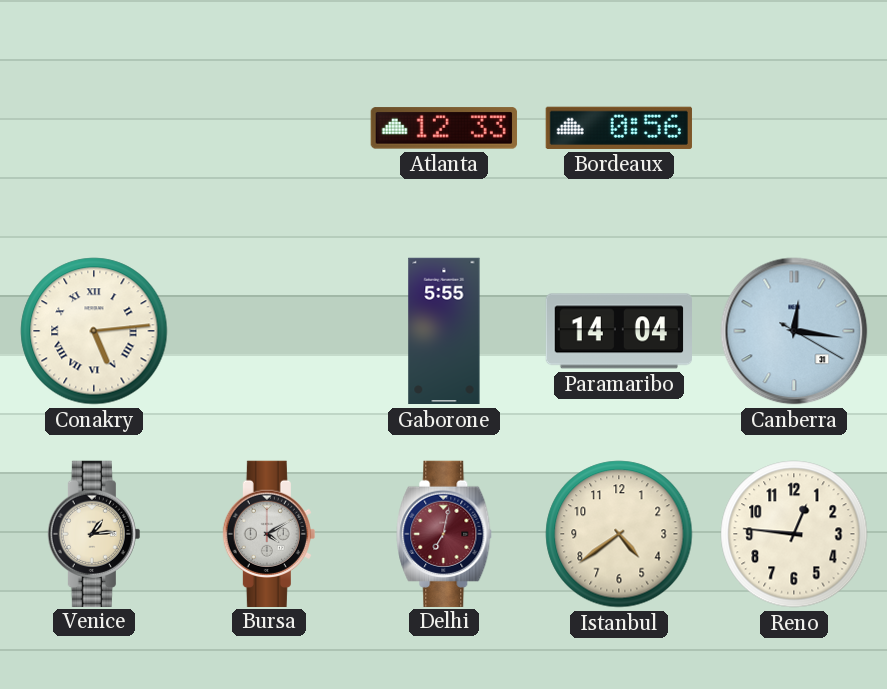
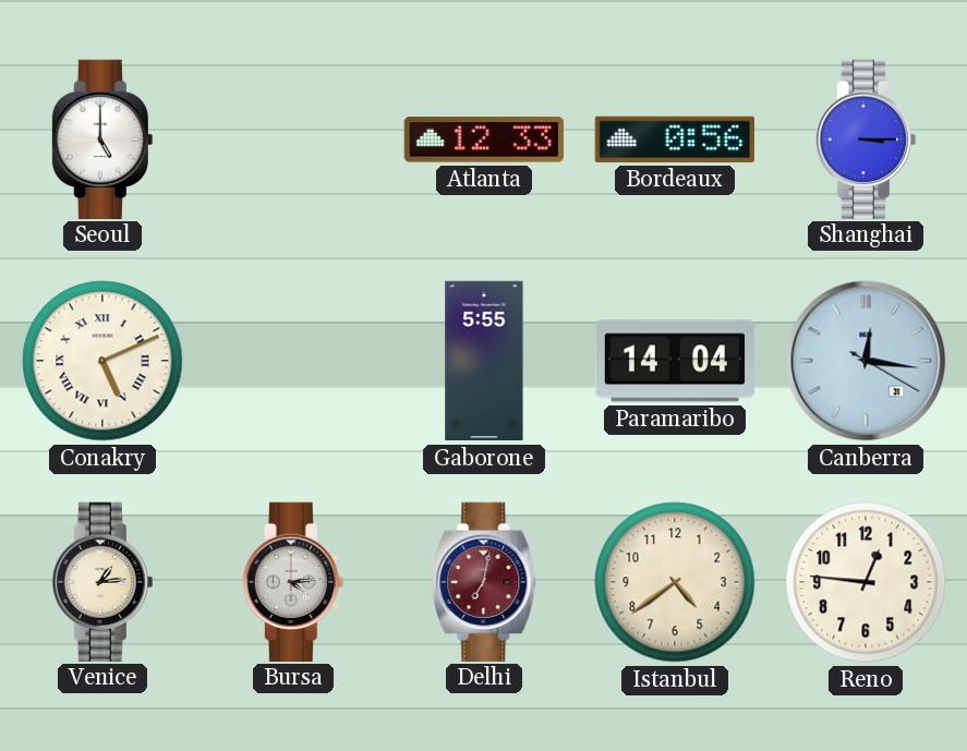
Seoul: none -> 5:00 (102, 138)
Shanghai: none -> 3:15 (866, 138)
Conakry: 5:14 -> 5:11 (102, 361)
Bursa: 4:10 -> 4:14 (293, 581)
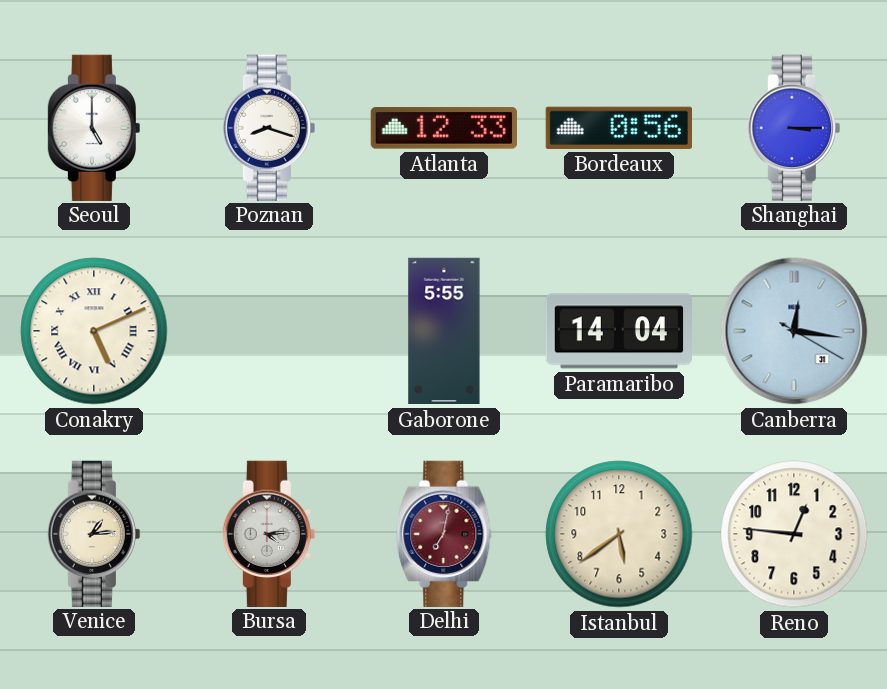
Poznan: none -> 8:18 (269, 127)
Istanbul: 4:39 -> 5:39 (619, 534)
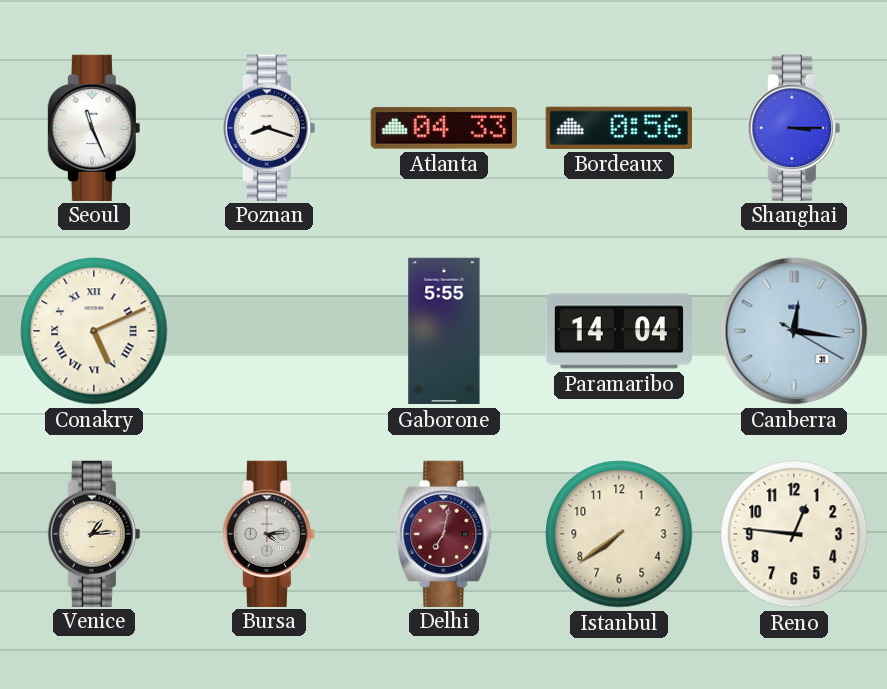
Seoul: 5:00 -> 11:26 (94, 127)
Atlanta: 12:33 -> 04:33 (444, 128)
Istanbul: 5:39 -> 7:39 (619, 534)
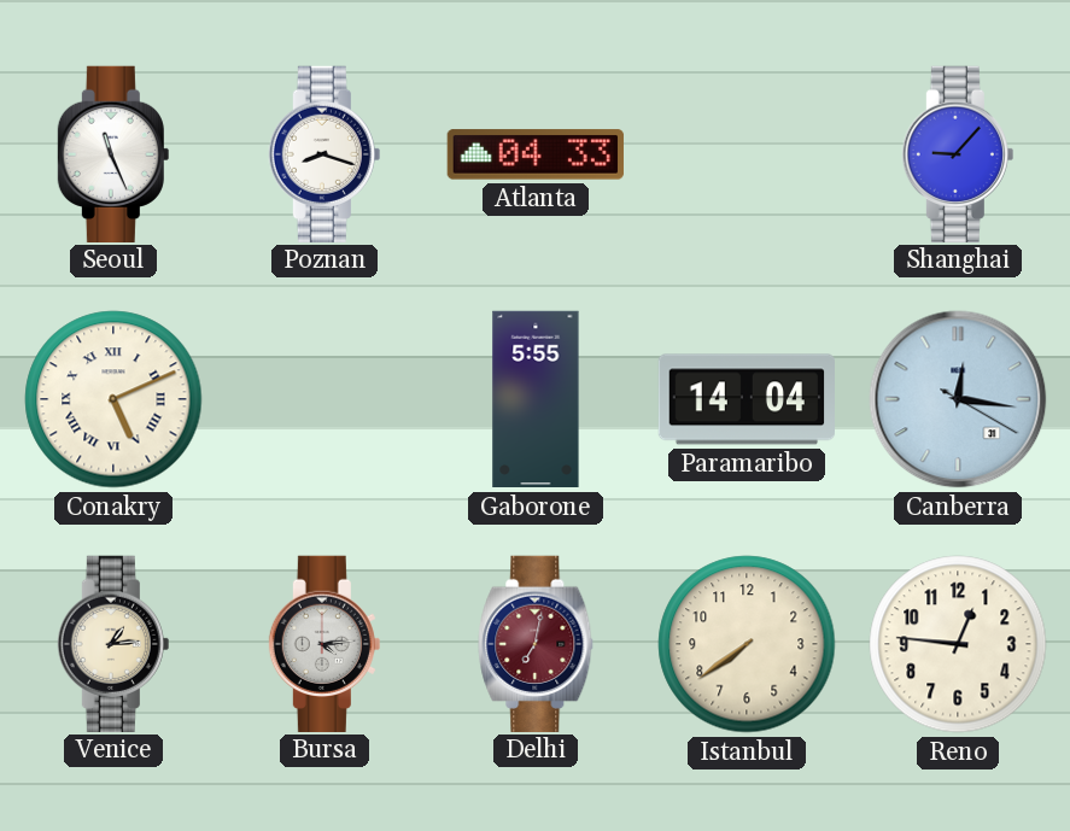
Bordeaux: 0:56 -> none (619, 128)
Shanghai: 3:15 -> 9:07 (958, 153)
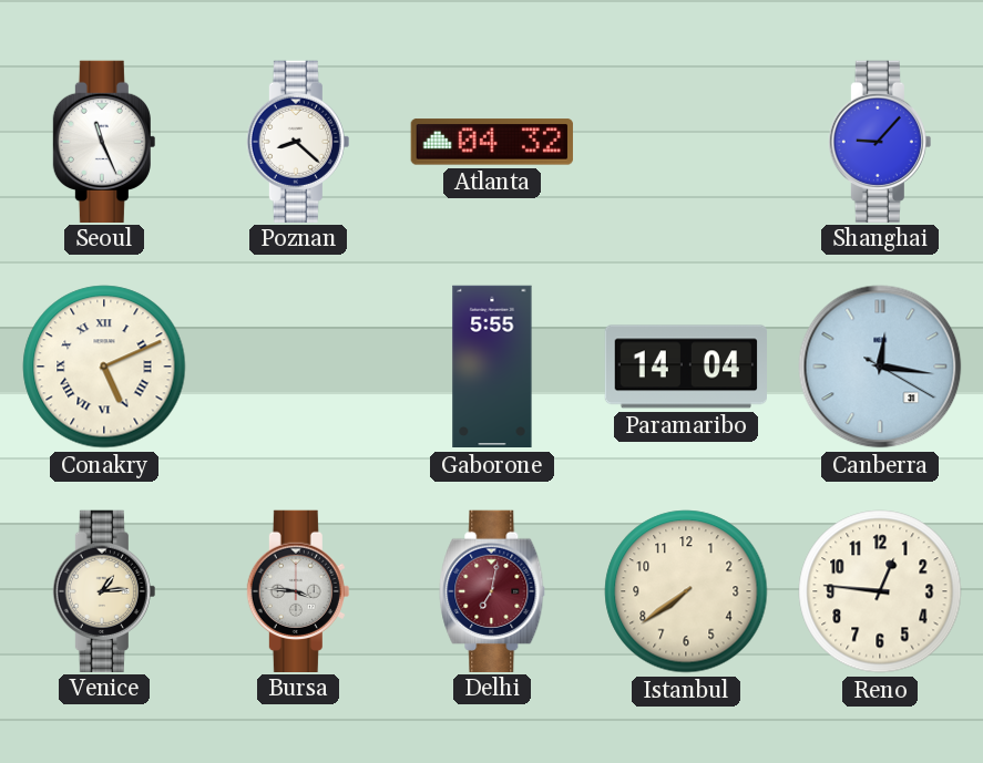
Poznan: 8:18 -> 8:22 (298, 141)
Atlanta: 04:33 -> 04:32 (492, 142)
Bursa: 4:14 -> 3:46 (298, 590)
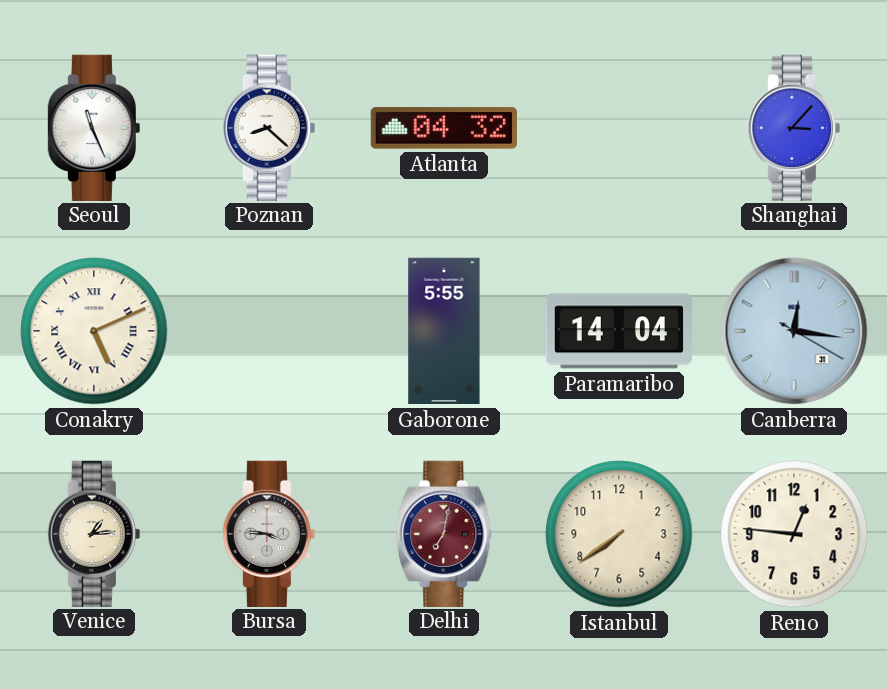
Shanghai: 9:07 -> 3:07 (794, 127)
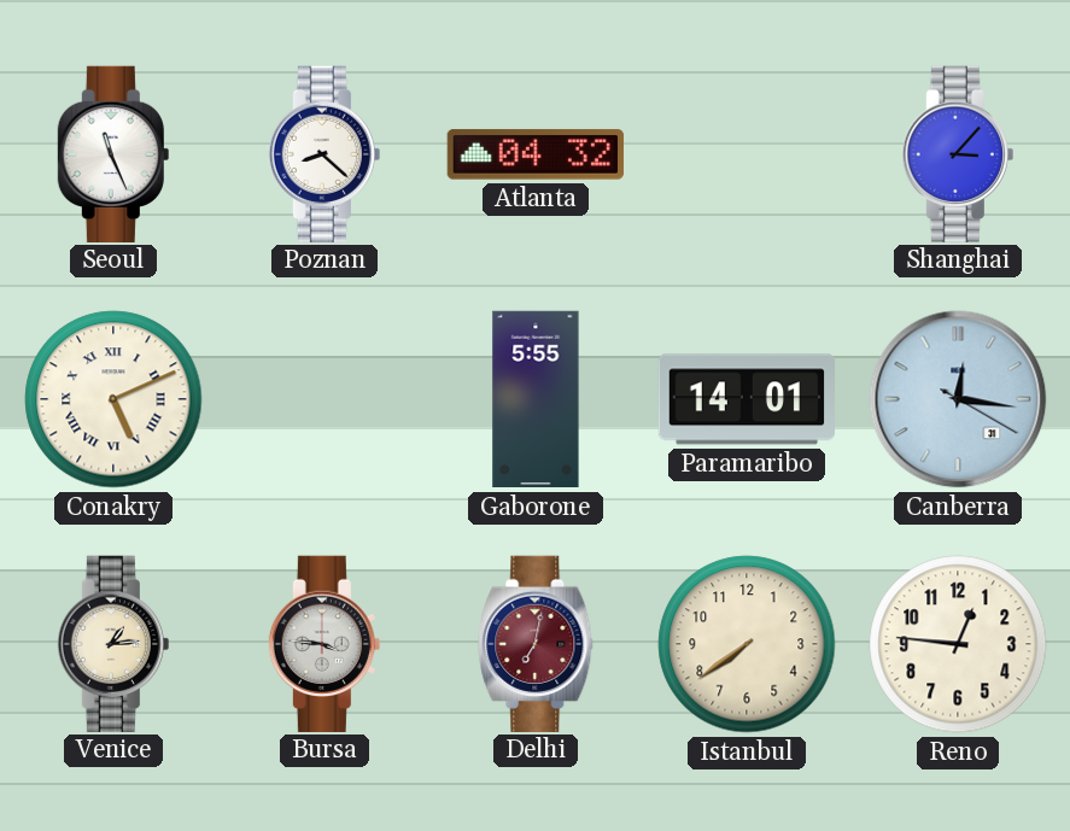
Paramaribo: 14:04 -> 14:01 (746, 399)
